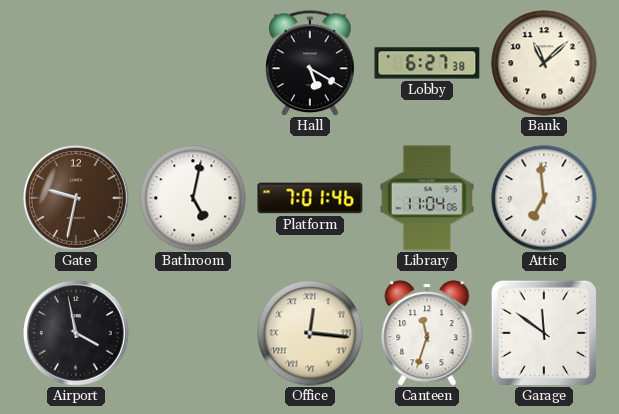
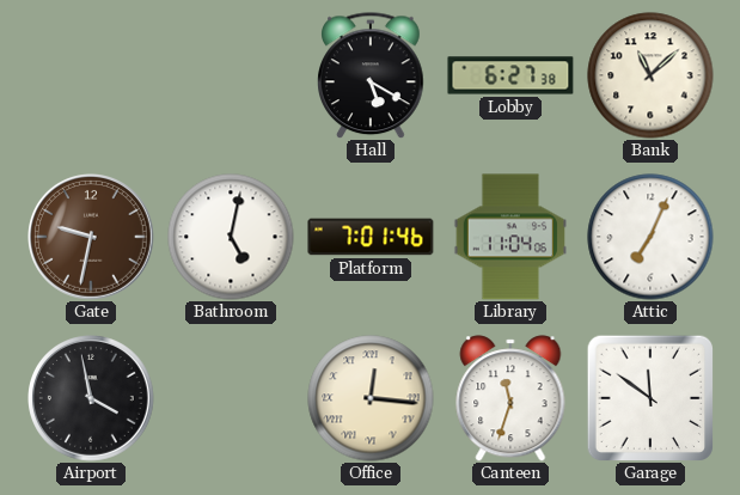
Attic: 6:59 -> 7:04 (650, 237)
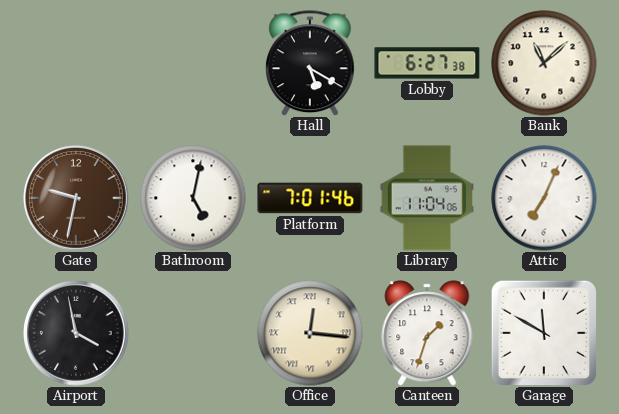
Canteen: 11:33 -> 1:33 (427, 333)
Garage: 11:51 -> 11:50 (544, 333)
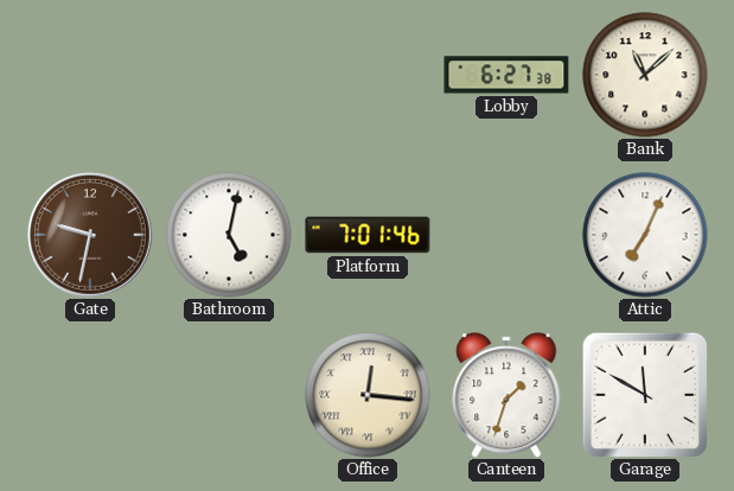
Hall: 5:20 -> none (311, 63)
Library: 11:04 -> none (426, 198)
Airport: 3:58 -> none (77, 334)
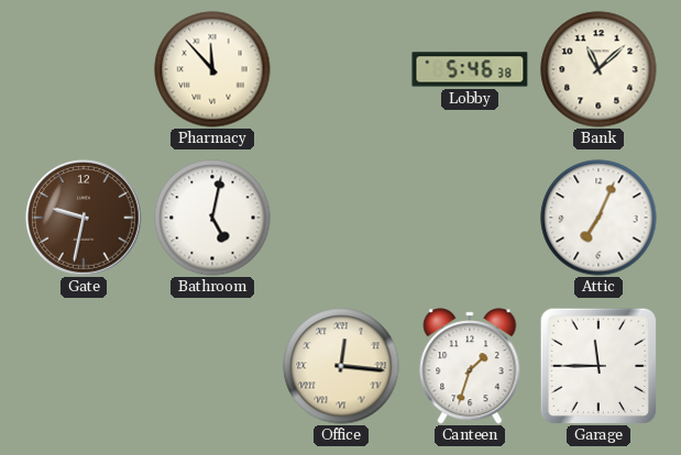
Pharmacy: none -> 11:53 (212, 69)
Lobby: 6:27 -> 5:46 (470, 69)
Platform: 7:01 -> none (368, 235)
Garage: 11:50 -> 11:45 (598, 366)
